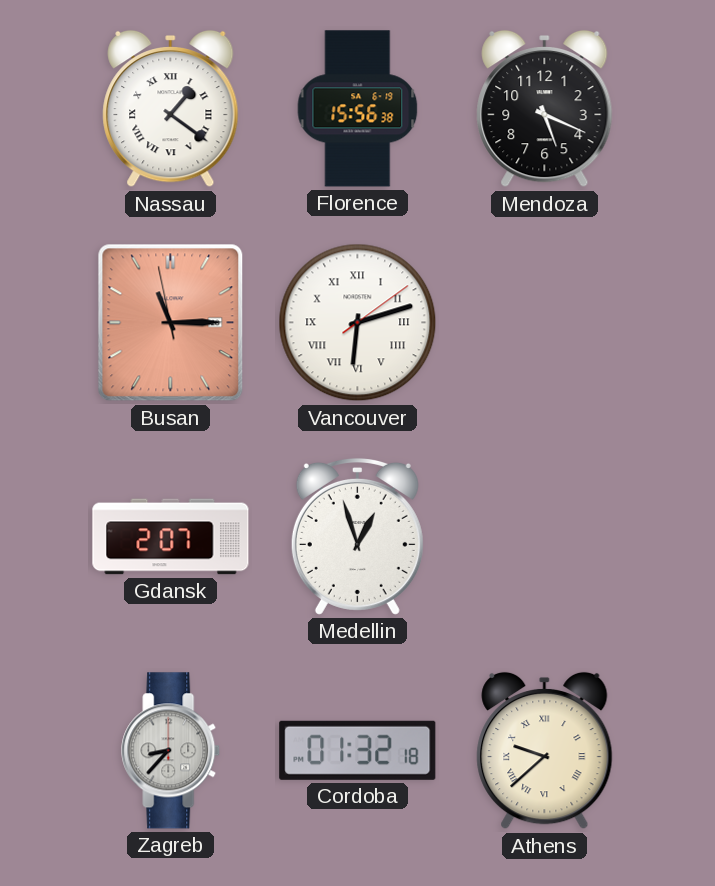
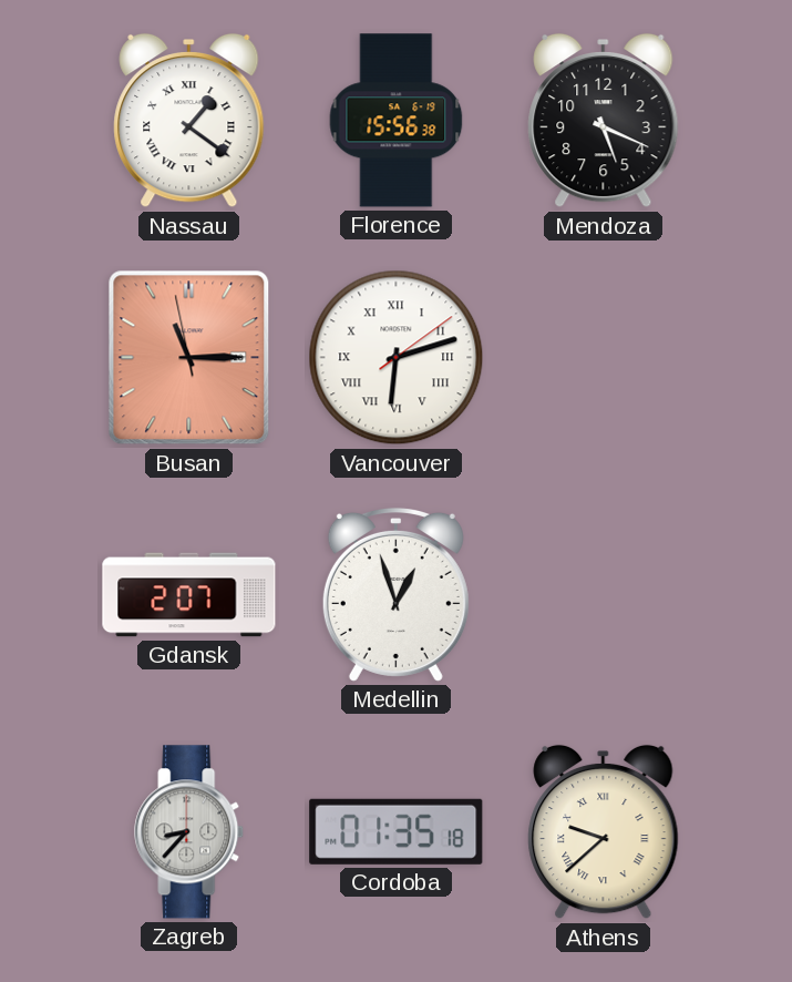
Cordoba: 01:32 -> 01:35 (397, 831)
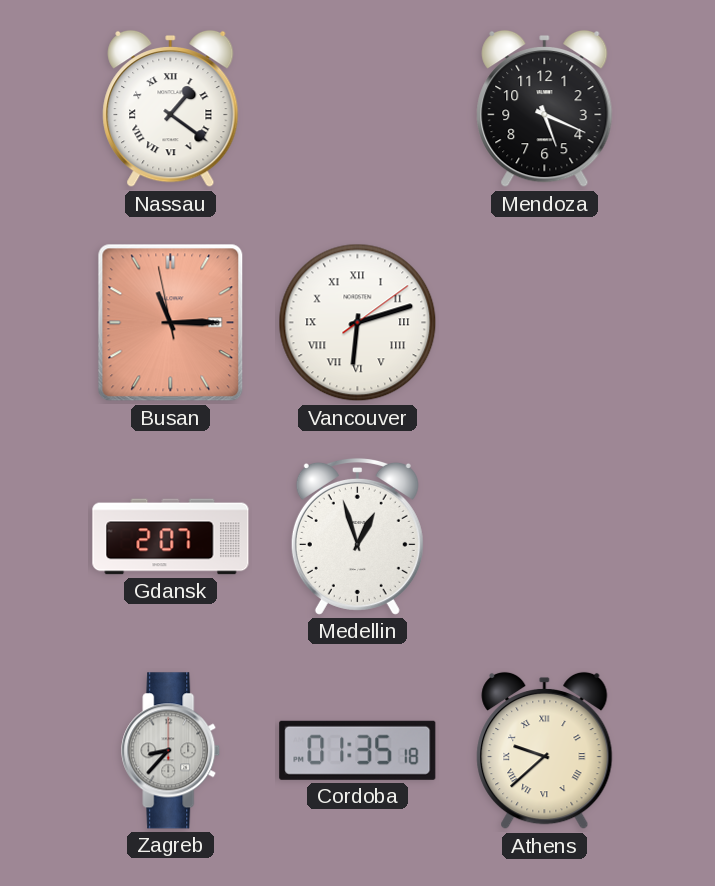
Florence: 15:56 -> none (397, 121)
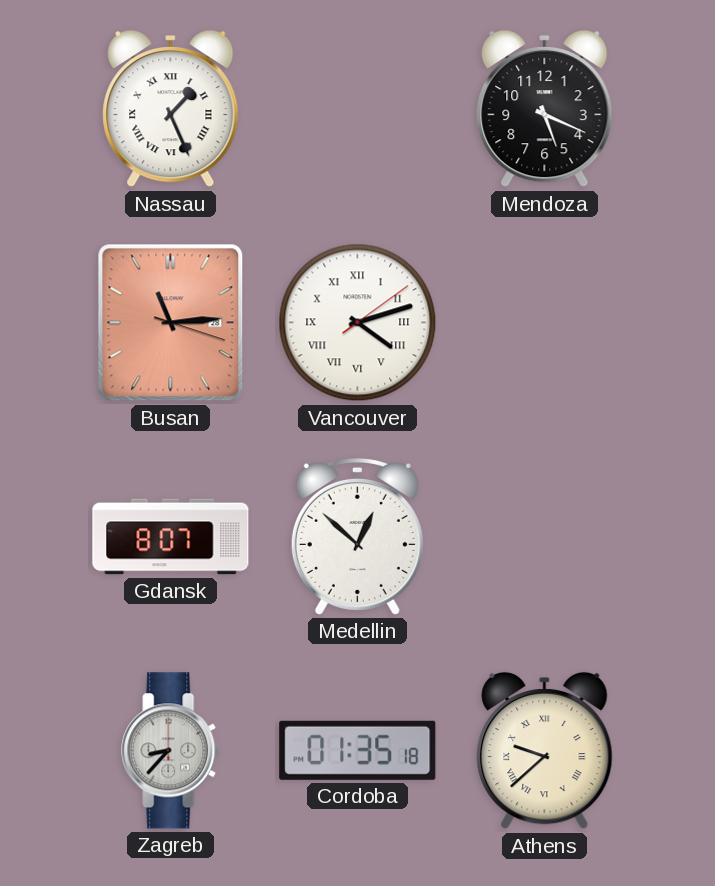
Nassau: 1:21 -> 1:26 (171, 109)
Busan: 11:14:58 -> 11:14:18 (171, 323)
Vancouver: 6:12 -> 4:12 (358, 323)
Gdansk: 2:07 -> 8:07 (171, 537)
Medellin: 12:57 -> 12:52 (357, 536)
